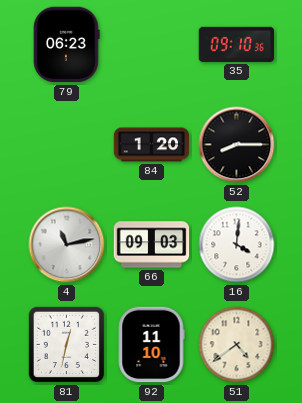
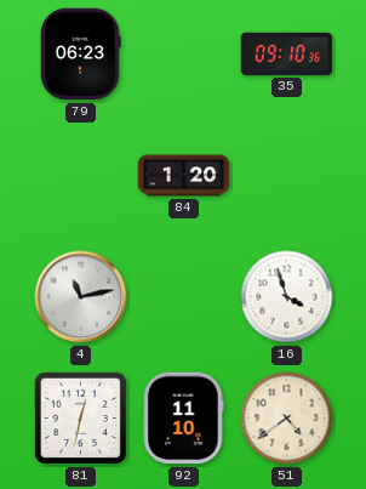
52: 8:15 -> none (237, 145)
66: 09:03 -> none (152, 245)
16: 4:01 -> 3:57 (287, 297)
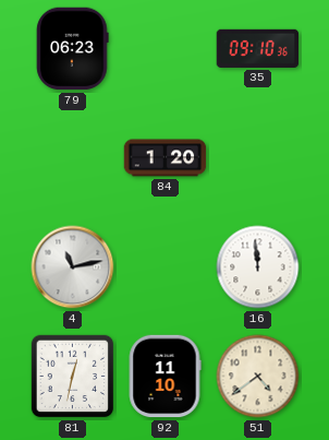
16: 3:57 -> 11:59 (258, 267)
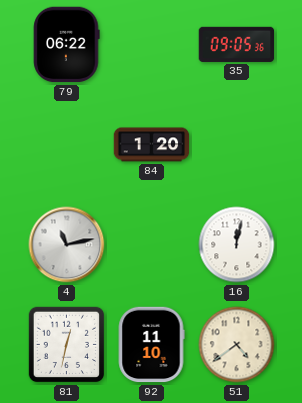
79: 06:23 -> 06:22 (67, 45)
35: 09:10 -> 09:05 (237, 44)
16: 11:59 -> 12:02 (237, 245)
